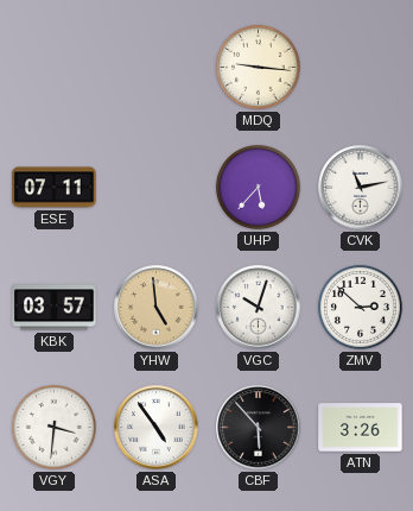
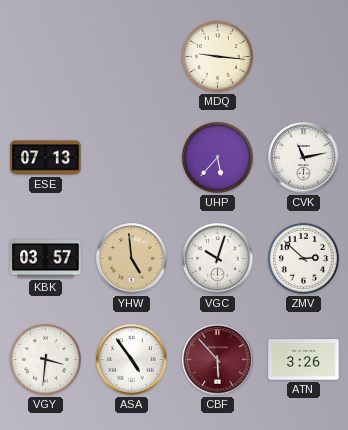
ESE: 07:11 -> 07:13 (46, 158)
CBF dial: black -> burgundy (218, 360)
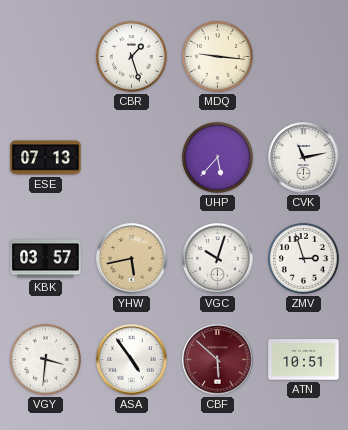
CBR: none -> 1:27 (131, 56)
YHW: 4:59 -> 5:43 (132, 259)
ZMV: 2:52 -> 2:57 (303, 258)
CBF: 5:53 -> 5:52 (218, 360)
ATN: 3:26 -> 10:51 (304, 360)
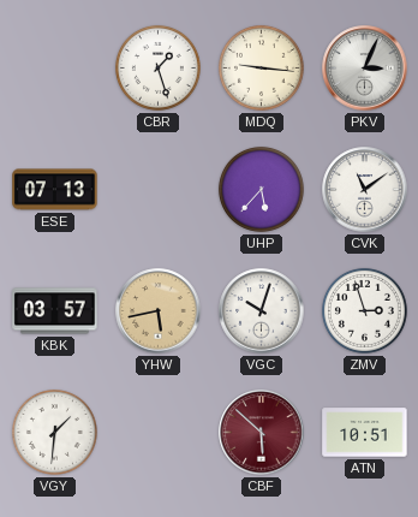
PKV: none -> 3:04 (365, 69)
CVK: 11:13 -> 11:09 (365, 190)
VGY: 3:31 -> 1:31 (54, 432)
ASA: 4:54 -> none (132, 360)
